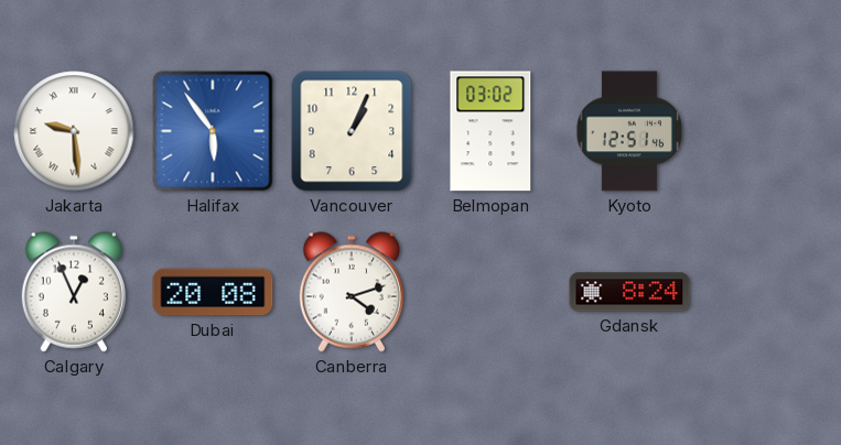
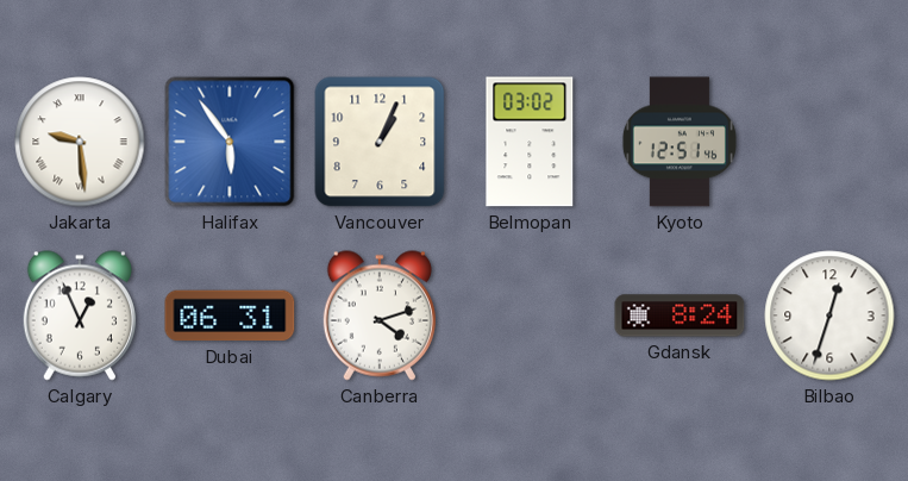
Dubai: 20:08 -> 06:31 (230, 316)
Bilbao: none -> 12:33 (829, 316)
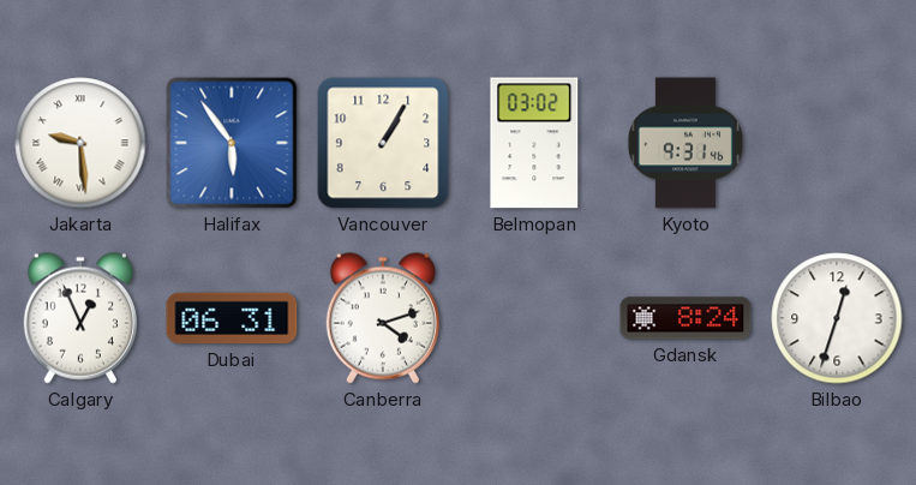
Vancouver: 1:04 -> 1:05 (383, 143)
Kyoto: 12:51 -> 9:31 (685, 143)
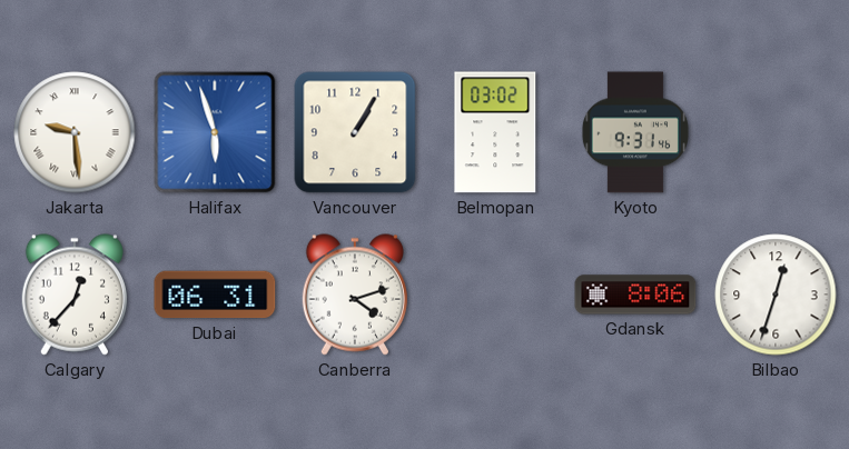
Halifax: 5:54 -> 5:57 (215, 132)
Calgary: 12:56 -> 12:37 (75, 295)
Gdansk: 8:24 -> 8:06 (635, 295)
